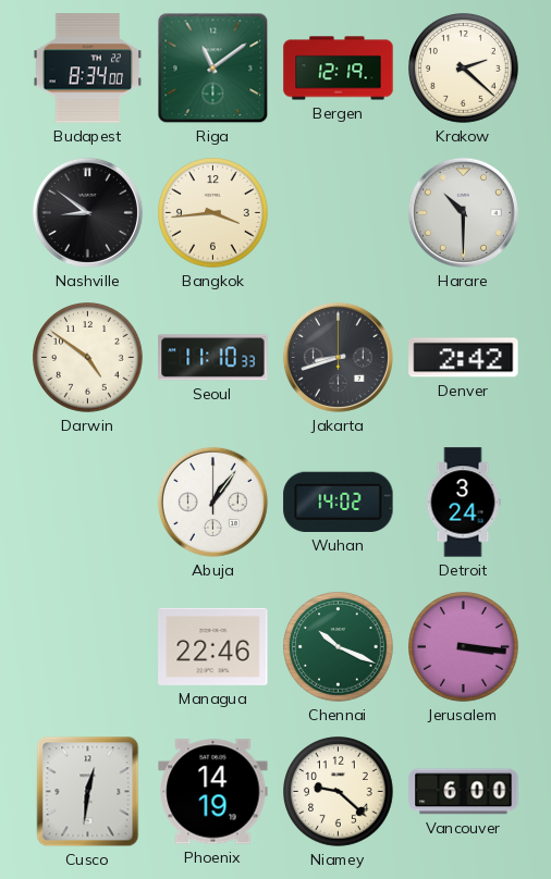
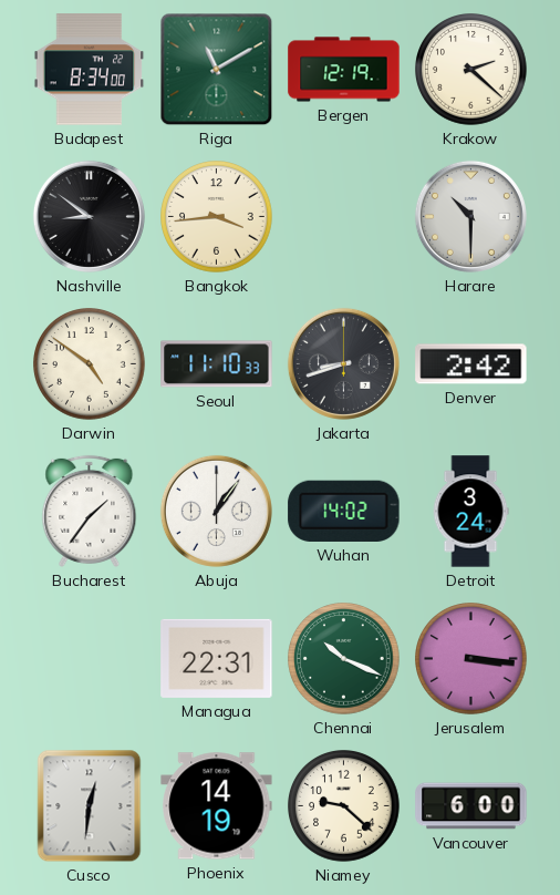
Riga: 11:09 -> 11:10 (217, 70)
Bucharest: none -> 1:36 (90, 511)
Managua: 22:46 -> 22:31 (217, 658)
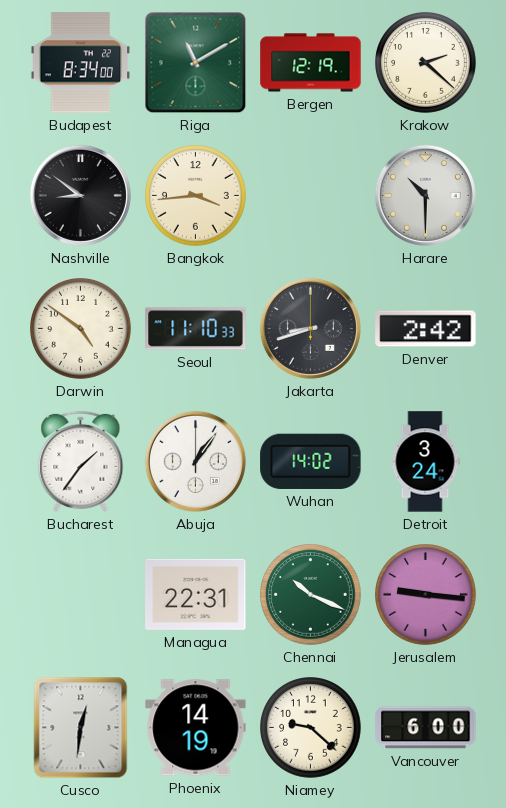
Jerusalem: 3:16 -> 9:16 (426, 595)
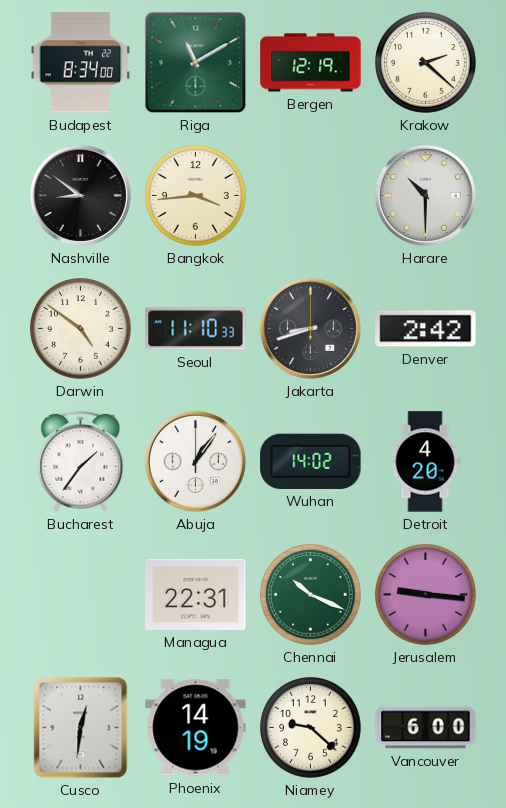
Detroit: 3:24 -> 4:20 (425, 462)
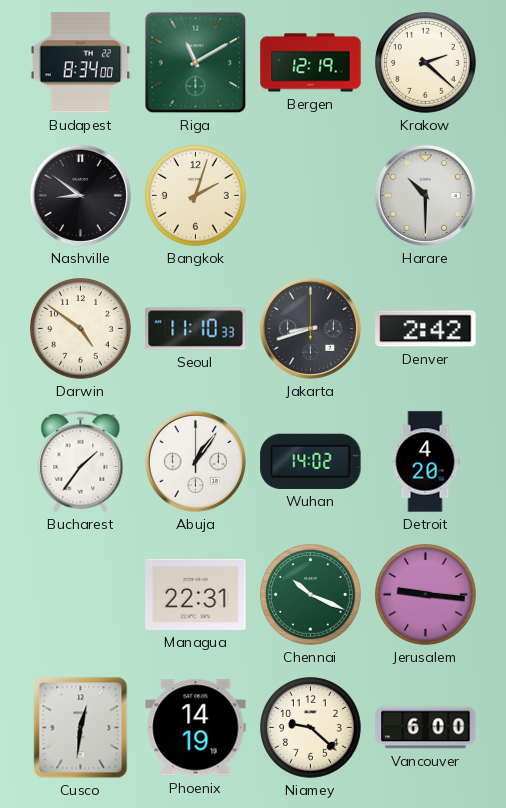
Bangkok: 3:44 -> 2:03 (196, 196)
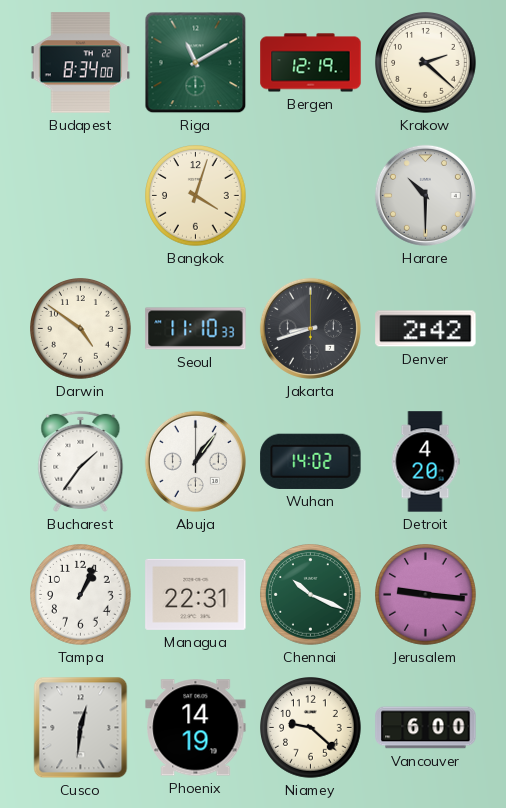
Nashville: 8:51 -> none (80, 195)
Bangkok: 2:03 -> 4:03 (196, 196)
Tampa: none -> 1:04 (81, 595)
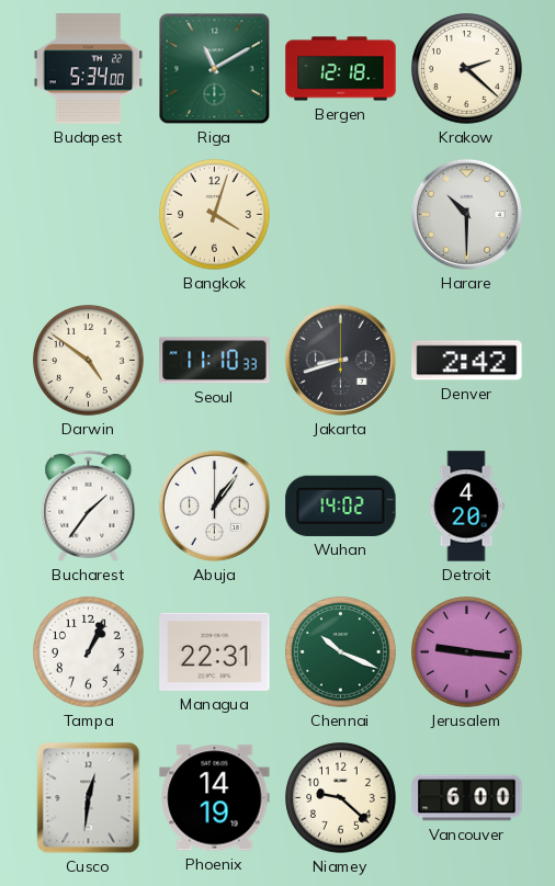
Budapest: 8:34 -> 5:34 (89, 69)
Bergen: 12:19 -> 12:18 (341, 69)
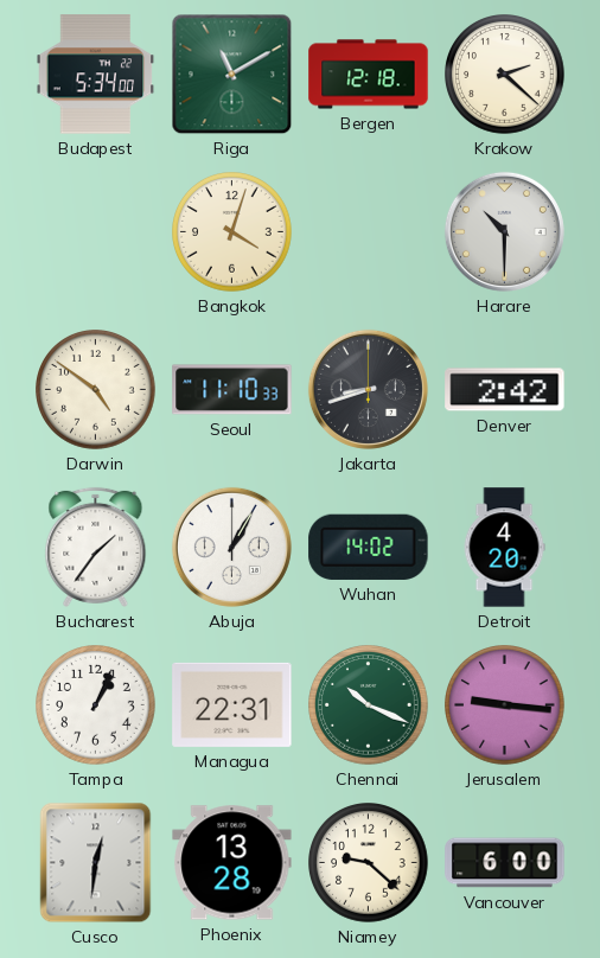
Abuja: 1:06 -> 1:05 (231, 547)
Phoenix: 14:19 -> 13:28 (232, 863)
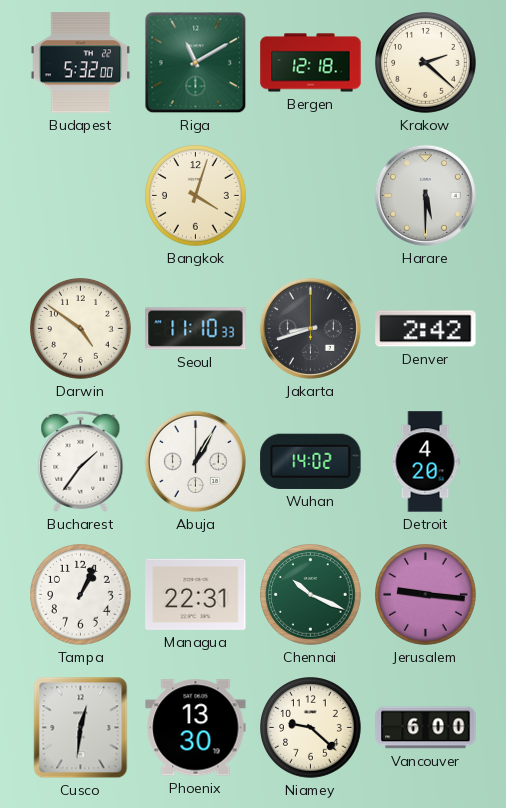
Budapest: 5:34 -> 5:32 (81, 63)
Harare: 10:30 -> 5:30 (425, 195)
Phoenix: 13:28 -> 13:30 (196, 728)
